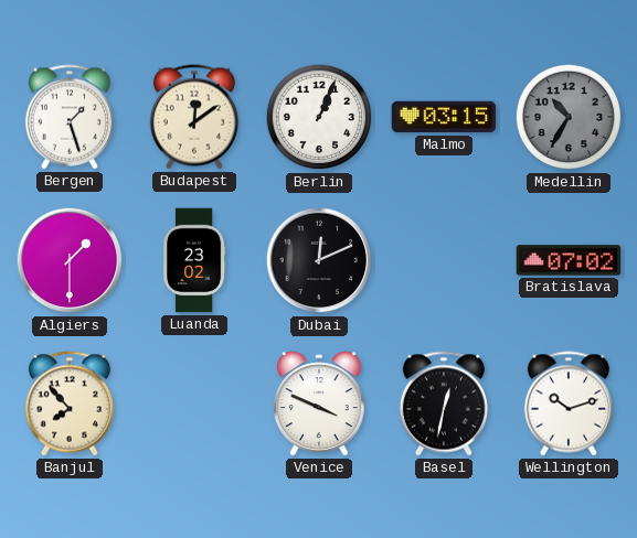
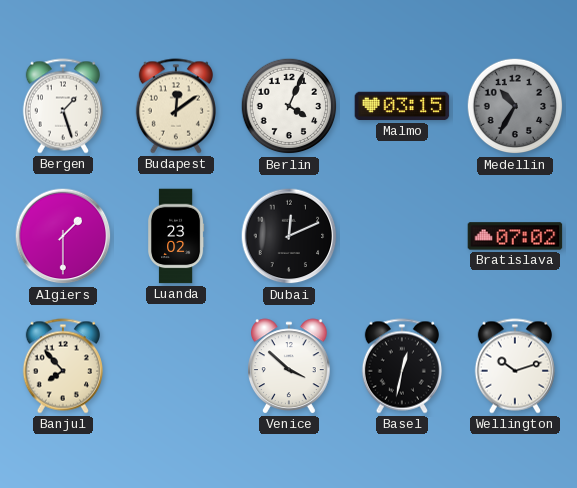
Berlin: 1:04 -> 4:04 (289, 106)
Venice: 3:49 -> 3:52 (290, 366)
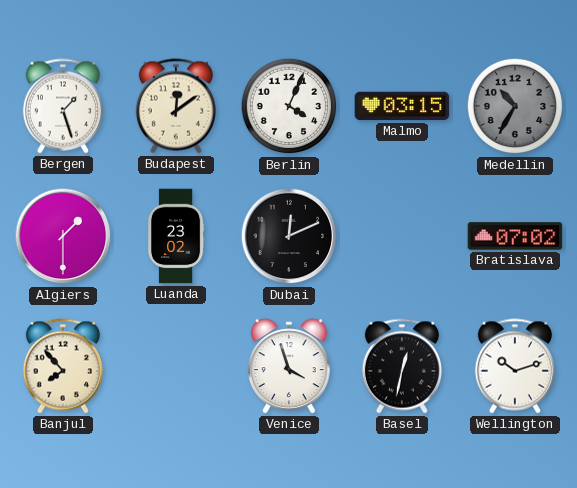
Venice: 3:52 -> 3:57 (290, 366)
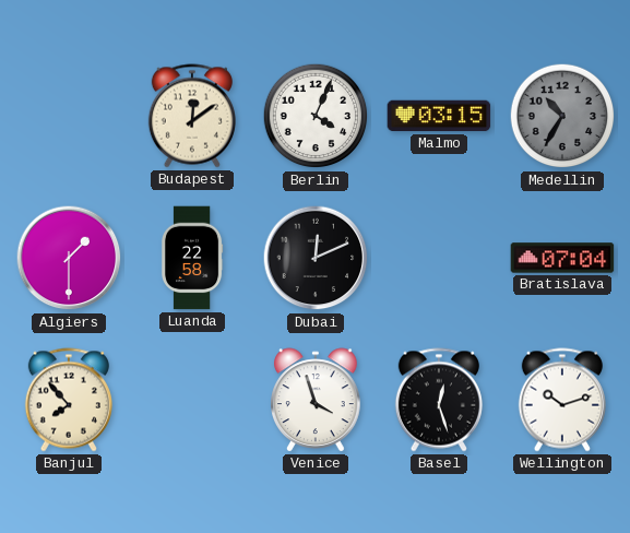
Bergen: 1:27 -> none (63, 106)
Luanda: 23:02 -> 22:58 (193, 258)
Bratislava: 07:02 -> 07:04 (562, 258)
Basel: 12:32 -> 12:27 (439, 400)
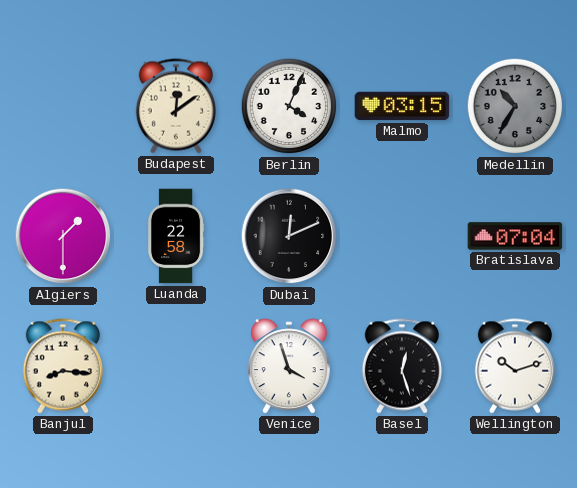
Banjul: 7:53 -> 8:16 (63, 366)
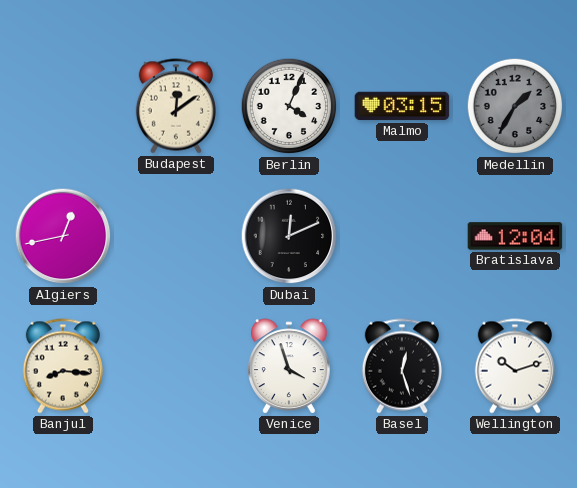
Medellin: 10:35 -> 1:35 (515, 106)
Algiers: 1:30 -> 12:43 (63, 236)
Luanda: 22:58 -> none (177, 236)
Bratislava: 07:04 -> 12:04 (515, 236)
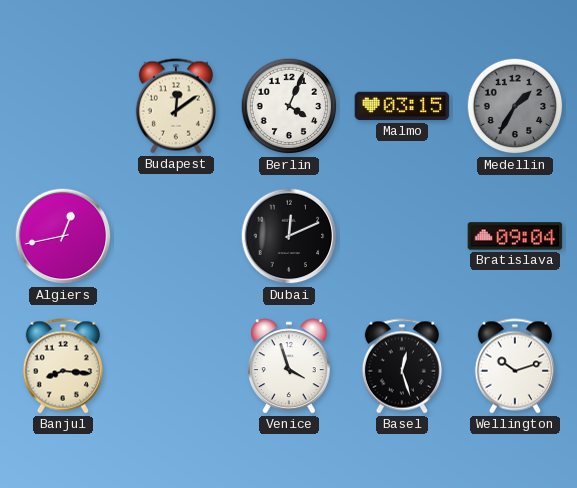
Bratislava: 12:04 -> 09:04 (515, 236)
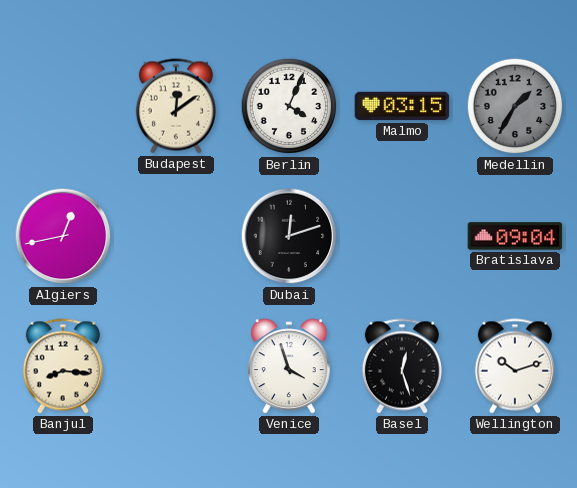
Dubai: 12:11 -> 12:12 (289, 236)
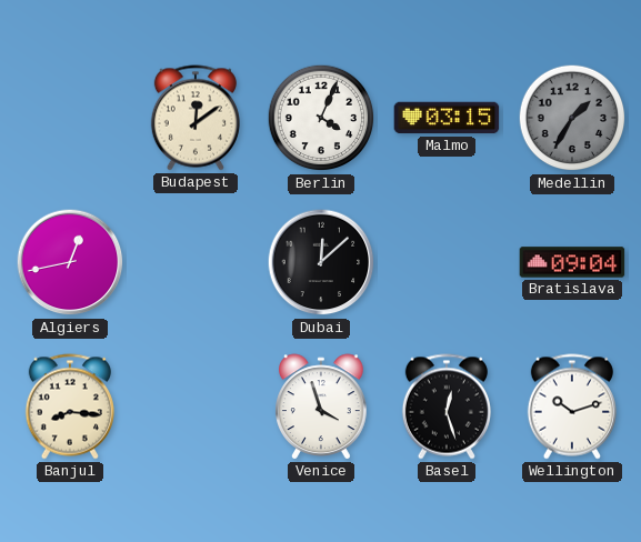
Dubai: 12:12 -> 12:08 (321, 262)
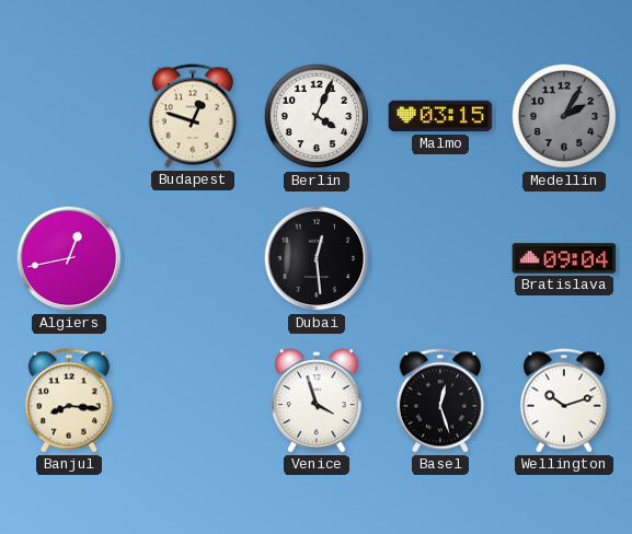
Budapest: 12:09 -> 12:48 (193, 116)
Medellin: 1:35 -> 2:05 (564, 116)
Dubai: 12:08 -> 12:29 (317, 258)
